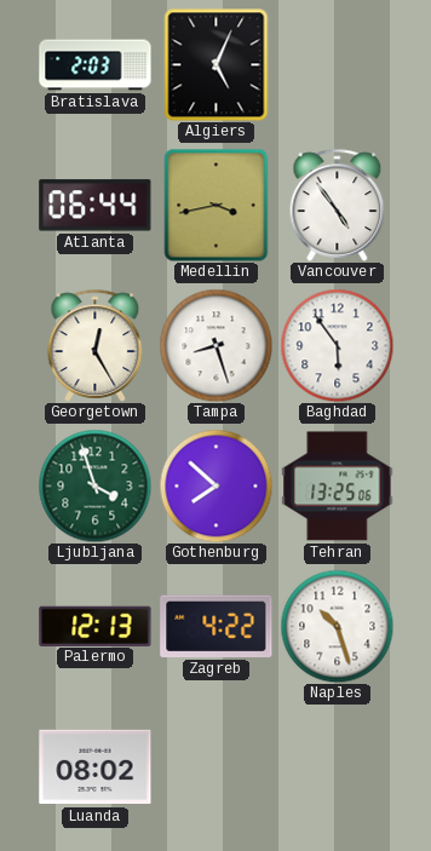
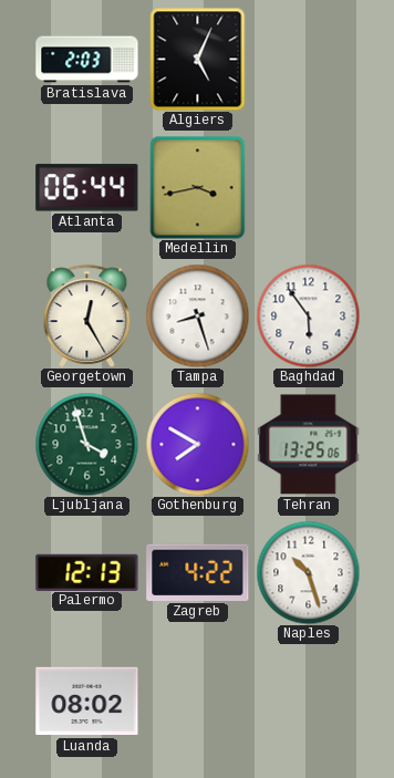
Vancouver: 4:54 -> none (338, 205)
Gothenburg: 7:52 -> 7:50 (197, 444)
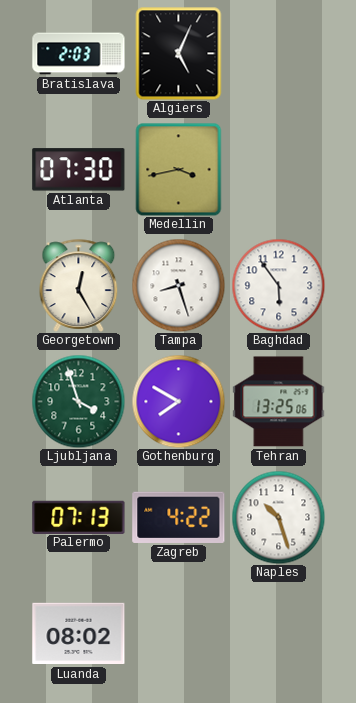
Atlanta: 06:44 -> 07:30 (79, 170)
Palermo: 12:13 -> 07:13 (79, 517)
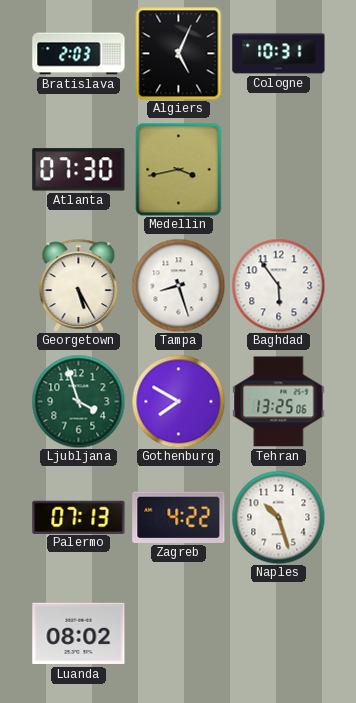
Cologne: none -> 10:31 (279, 54)
Georgetown: 12:25 -> 5:25 (79, 285)
